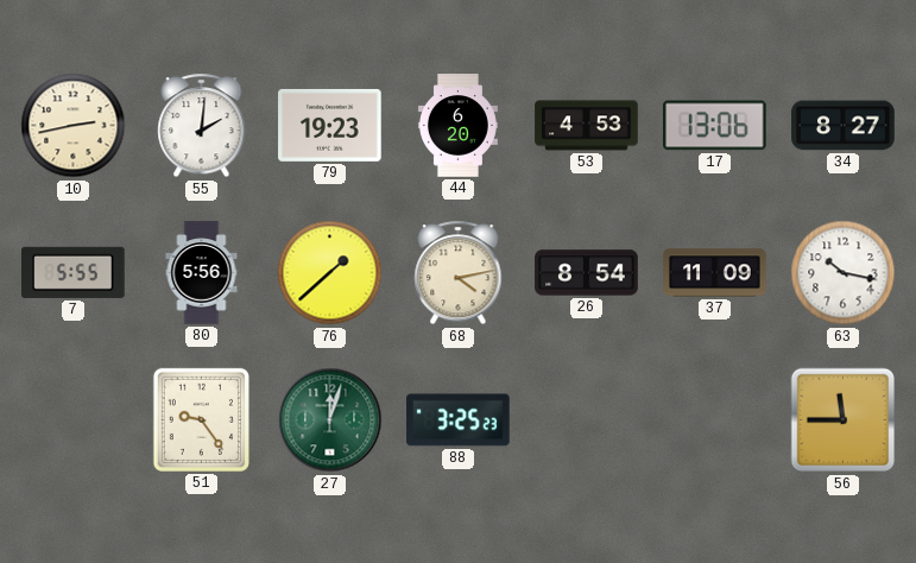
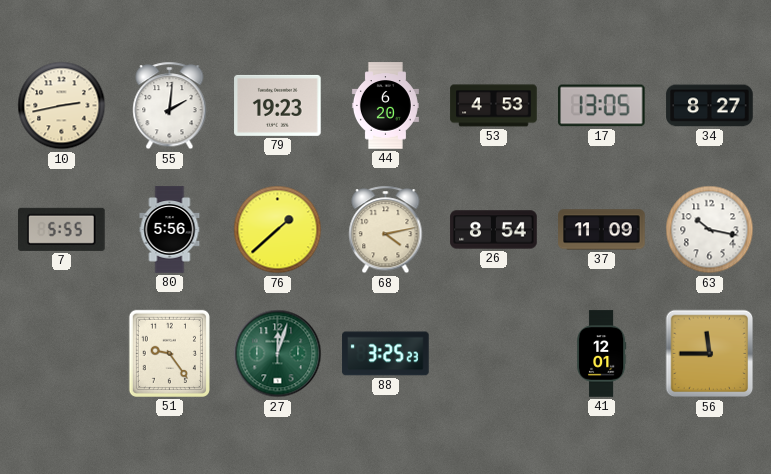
17: 13:06 -> 13:05 (602, 106)
41: none -> 12:01 (601, 354)
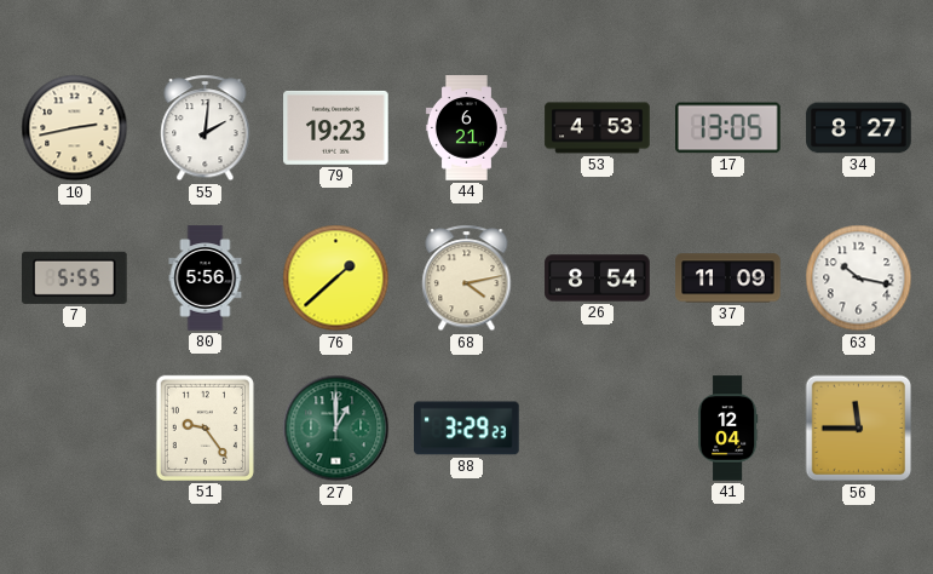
44: 6:20 -> 6:21 (466, 128)
27: 12:03 -> 1:00 (336, 429)
88: 3:25 -> 3:29 (467, 429)
41: 12:01 -> 12:04 (727, 429)
